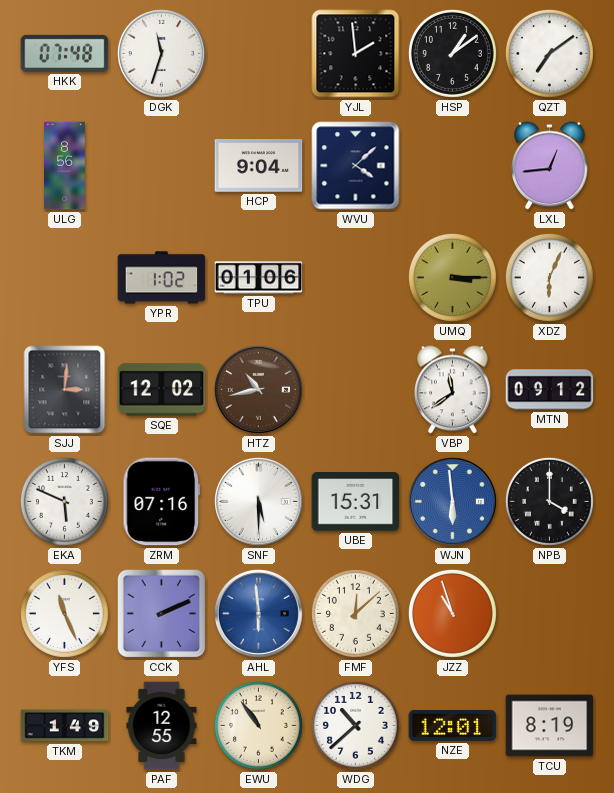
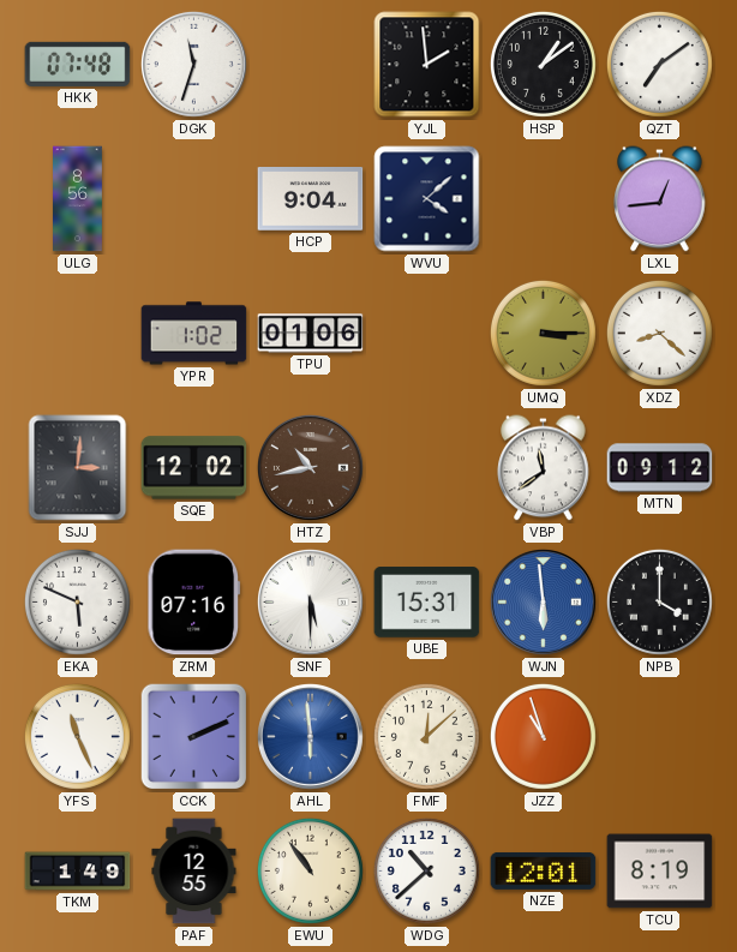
XDZ: 6:04 -> 8:22 (659, 333)
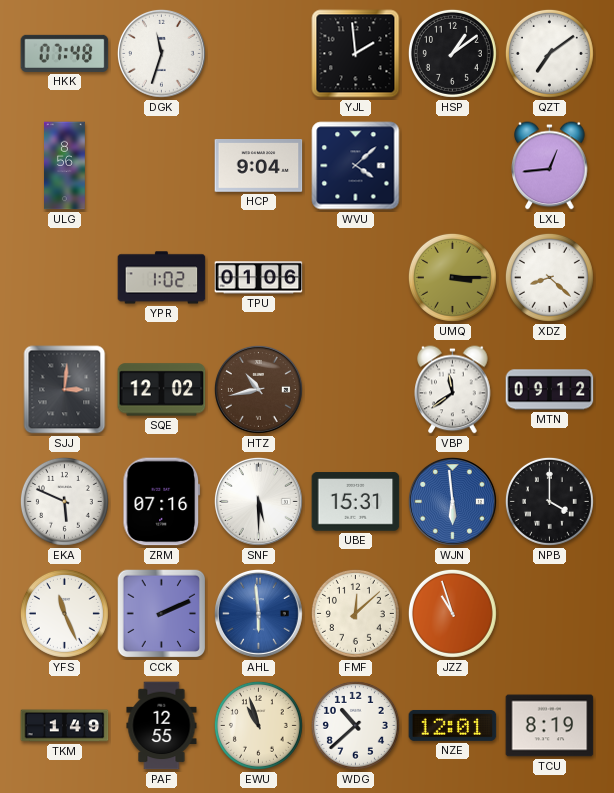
EWU: 10:54 -> 10:57 (258, 725)
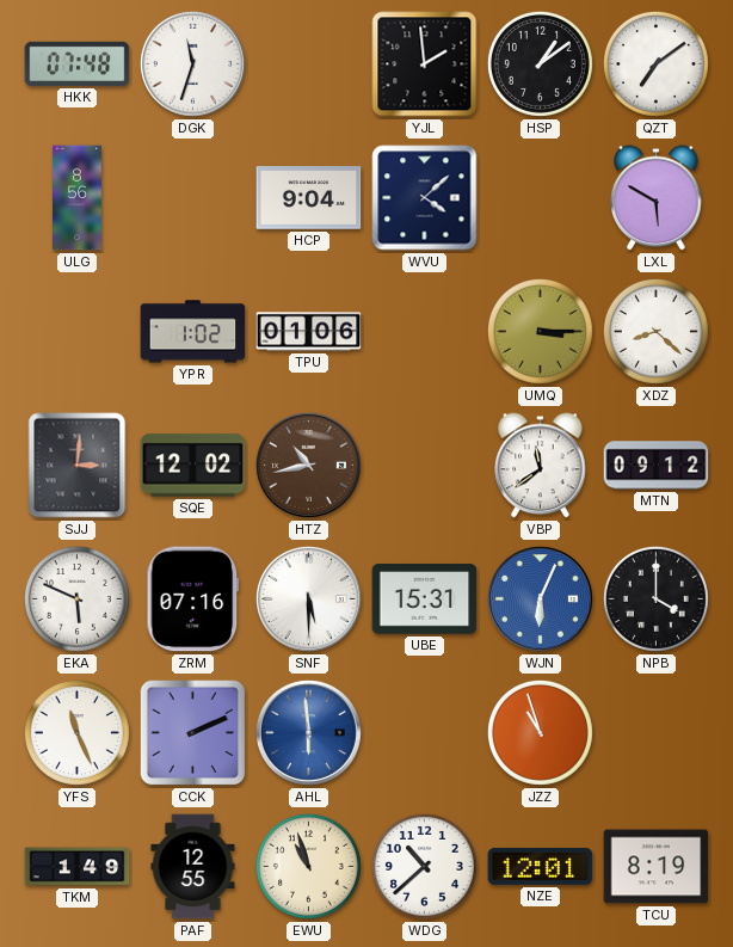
LXL: 12:44 -> 5:50 (657, 198)
WJN: 5:59 -> 6:04 (540, 598)
FMF: 12:08 -> none (355, 613)
